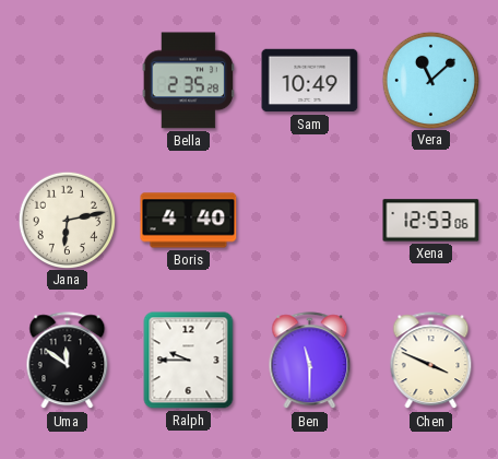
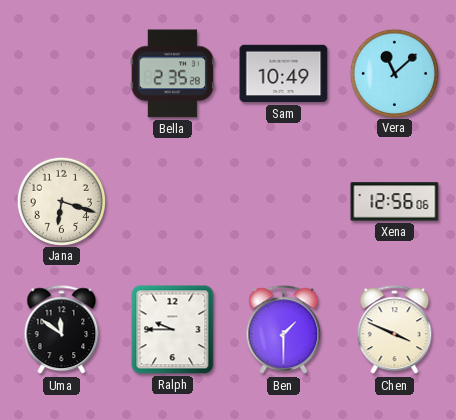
Jana: 6:13 -> 6:18 (61, 201)
Boris: 4:40 -> none (189, 221)
Xena: 12:53 -> 12:56 (395, 202)
Ben: 11:30 -> 1:30 (284, 330)
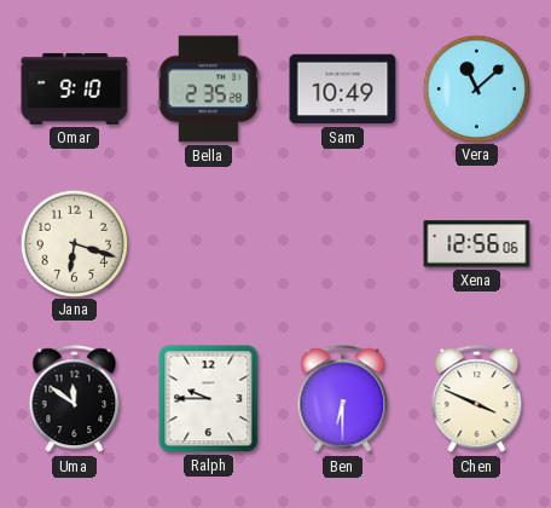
Omar: none -> 9:10 (75, 88)
Ben: 1:30 -> 6:30 (343, 399)
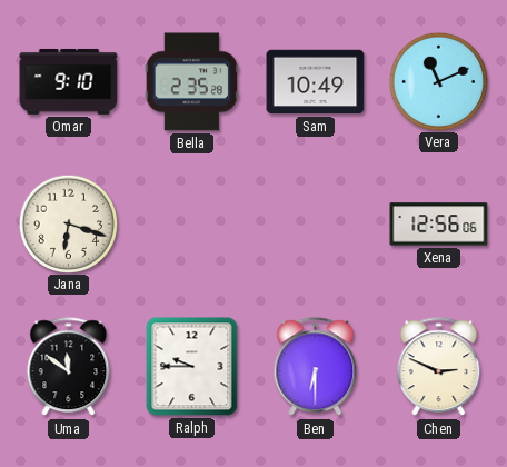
Vera: 11:08 -> 11:11 (438, 81)
Chen: 3:49 -> 2:49 (439, 367)
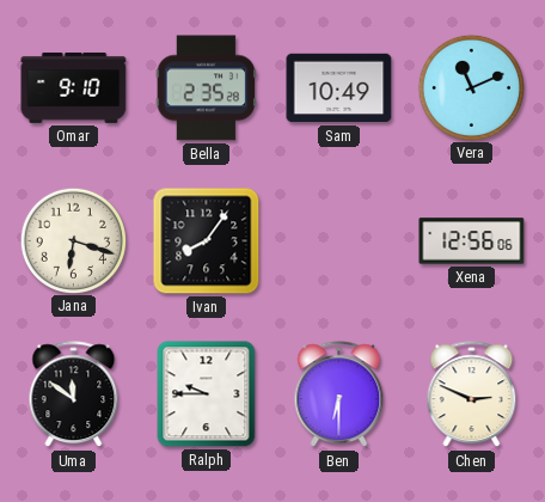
Ivan: none -> 8:06 (207, 241)
